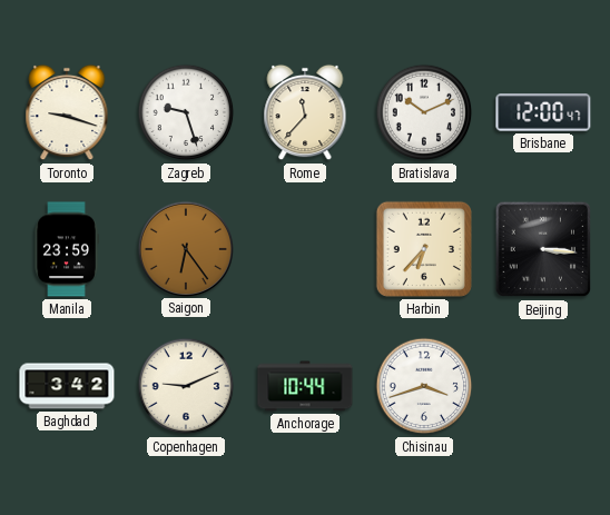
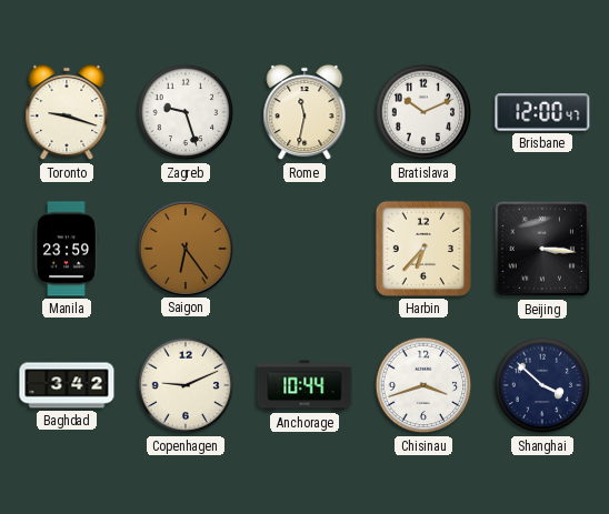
Rome: 11:37 -> 11:32 (304, 112)
Shanghai: none -> 3:52 (542, 385)
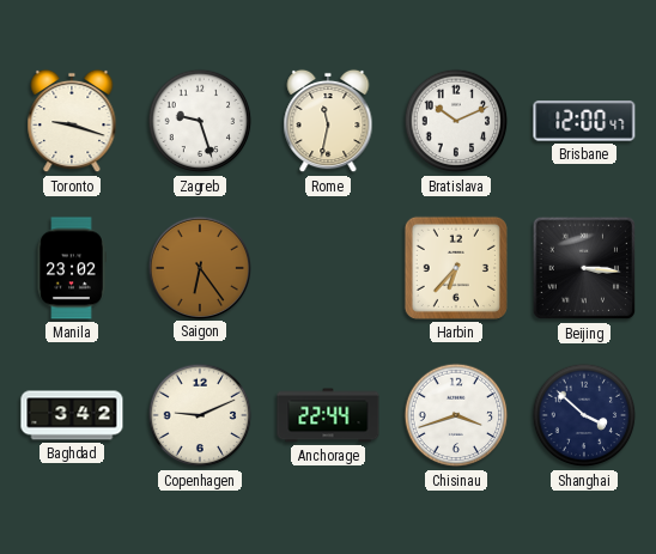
Manila: 23:59 -> 23:02 (72, 268)
Anchorage: 10:44 -> 22:44 (328, 415)
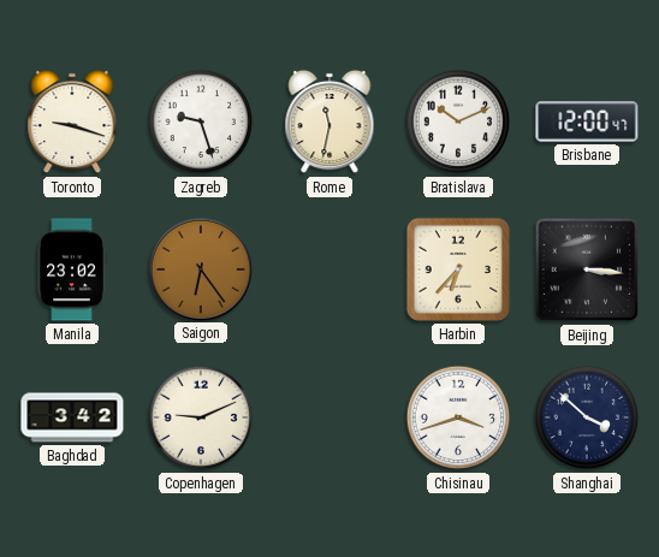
Anchorage: 22:44 -> none (328, 415)
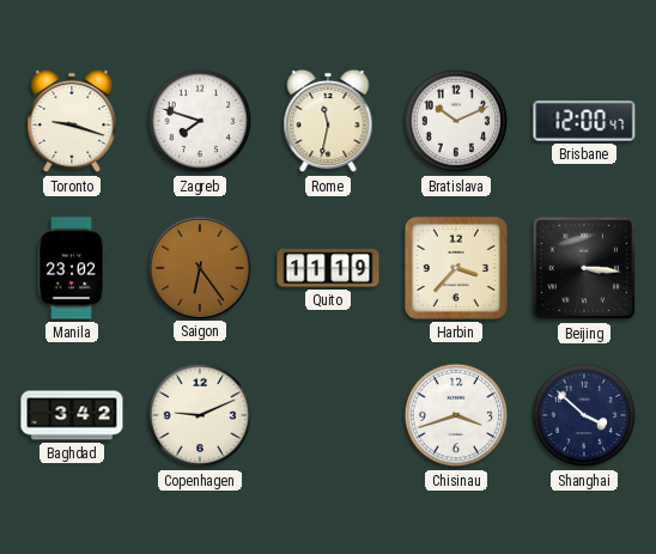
Zagreb: 9:27 -> 7:48 (200, 121)
Quito: none -> 11:19 (328, 268)
Harbin: 6:37 -> 3:37 (456, 268)
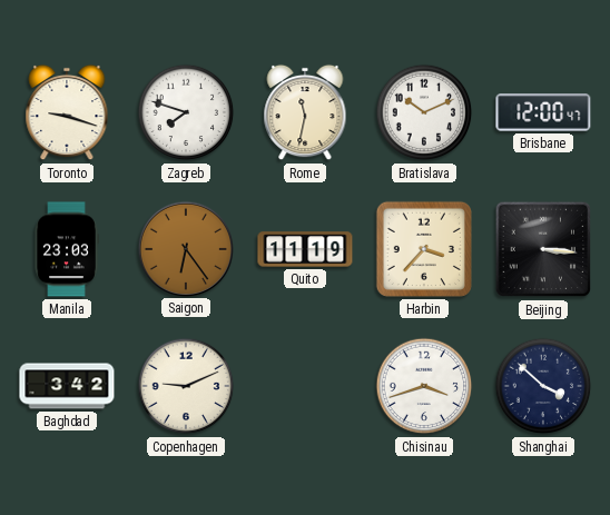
Manila: 23:02 -> 23:03 (67, 249)
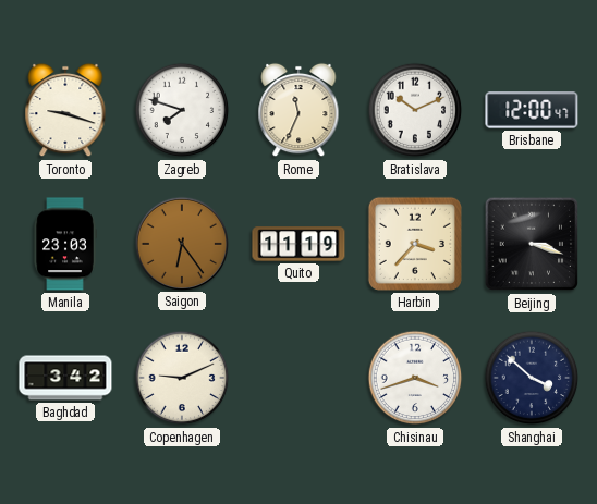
Rome: 11:32 -> 11:34 (298, 110)
Beijing: 3:16 -> 3:18 (532, 244)
